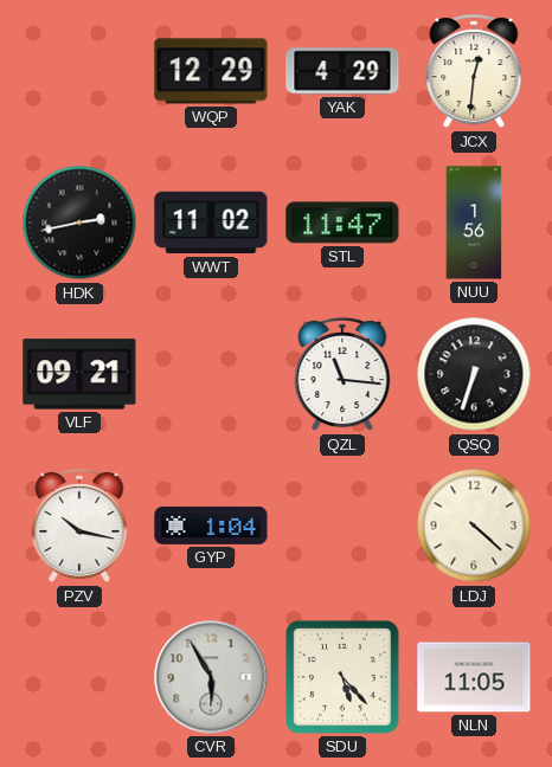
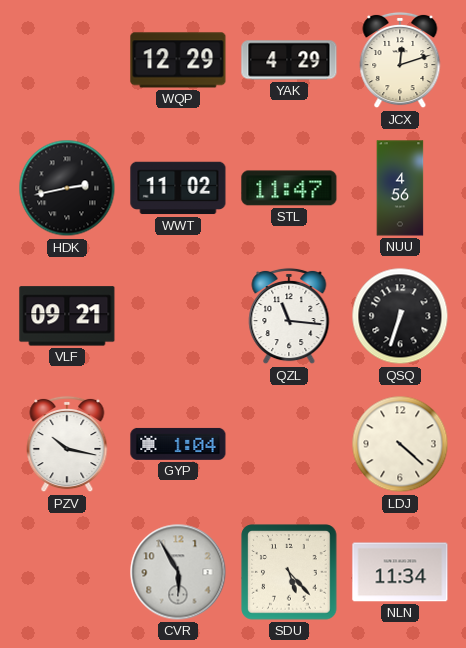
JCX: 12:31 -> 12:12 (400, 60)
NUU: 1:56 -> 4:56 (400, 188)
NLN: 11:05 -> 11:34 (400, 572)
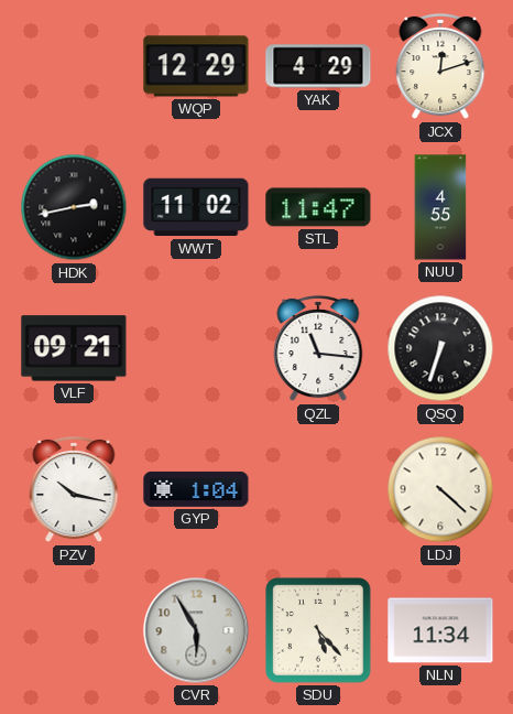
NUU: 4:56 -> 4:55 (440, 207)
